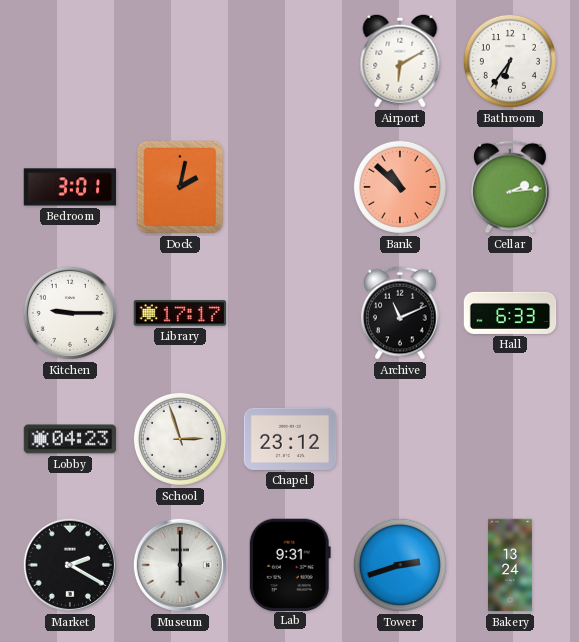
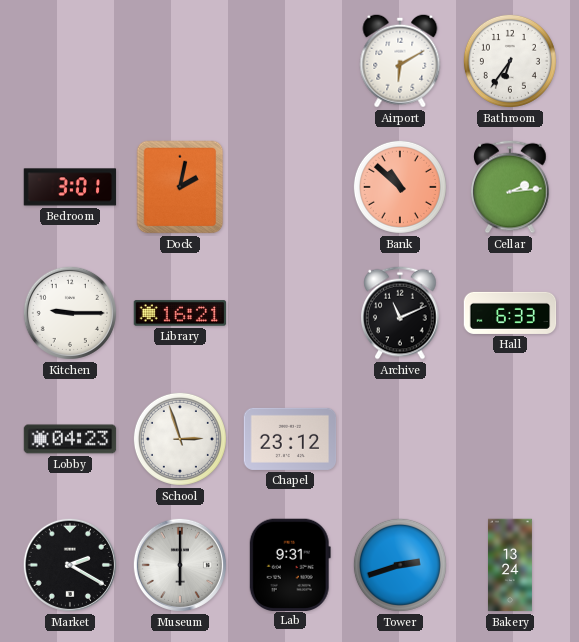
Library: 17:17 -> 16:21 (180, 313)
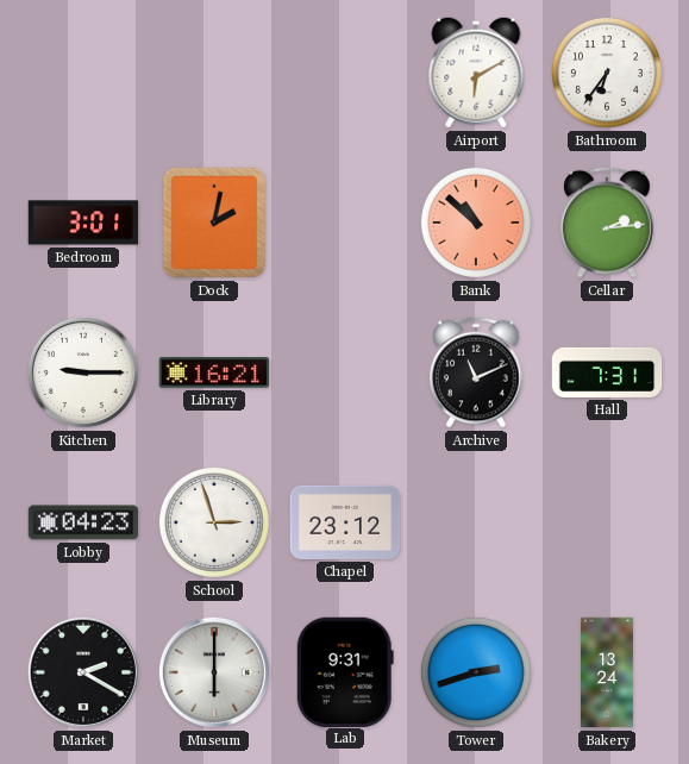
Hall: 6:33 -> 7:31 (607, 372)
